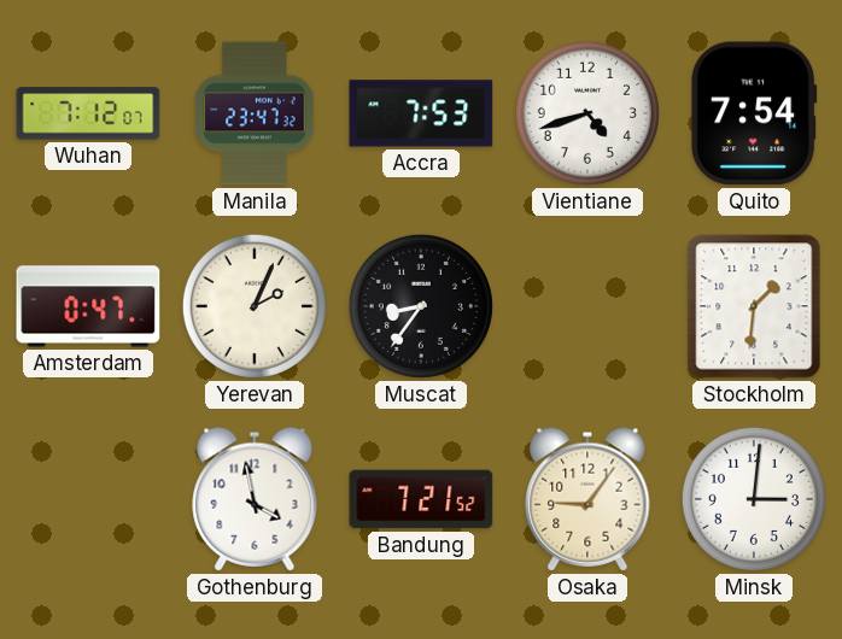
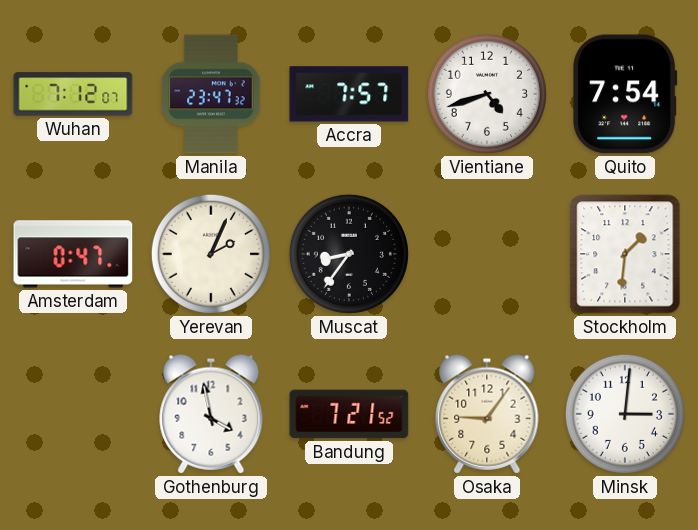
Accra: 7:53 -> 7:57 (349, 94)
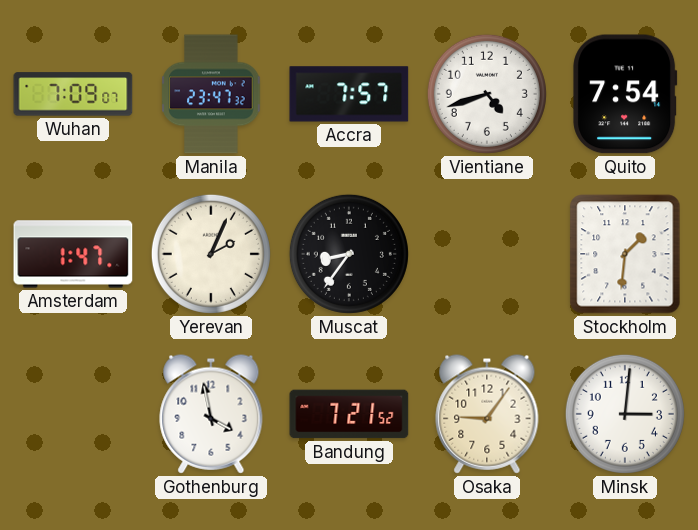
Wuhan: 7:12 -> 7:09 (73, 94)
Amsterdam: 0:47 -> 1:47 (73, 254)
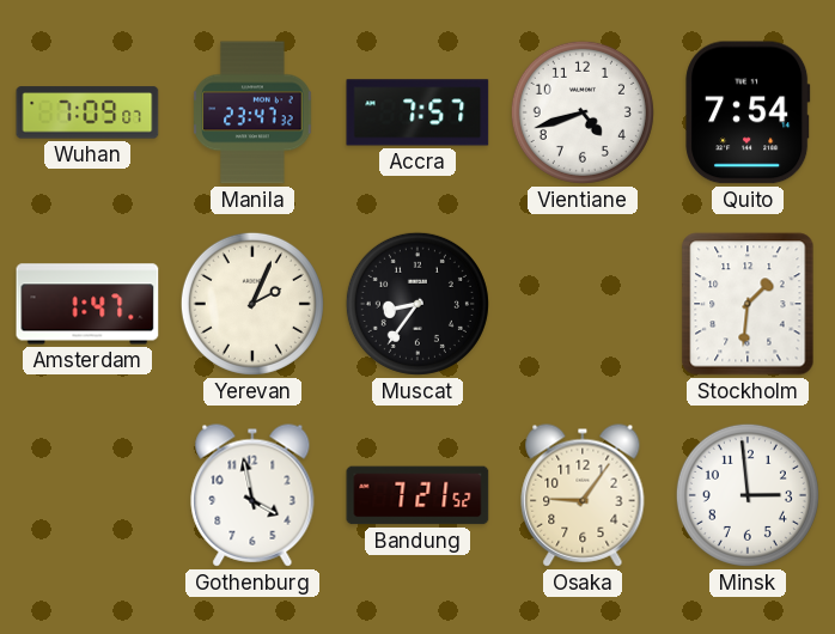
Minsk: 3:01 -> 2:59 (748, 495)
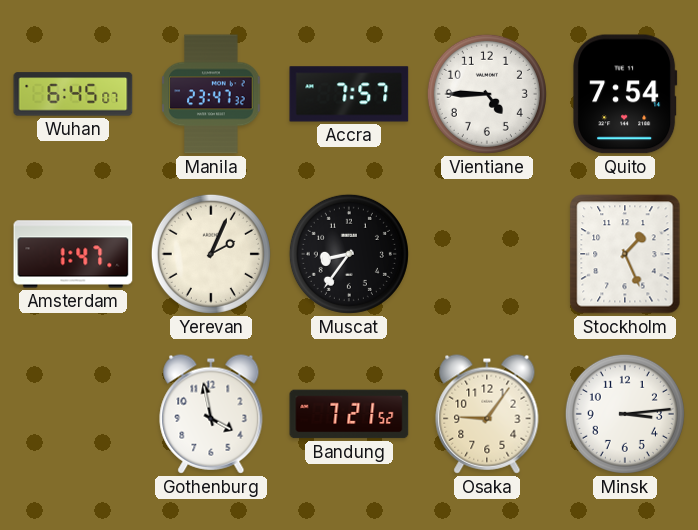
Wuhan: 7:09 -> 6:45 (73, 94)
Vientiane: 4:42 -> 4:45 (487, 94)
Stockholm: 1:31 -> 1:26 (625, 254)
Minsk: 2:59 -> 3:14 (625, 414)
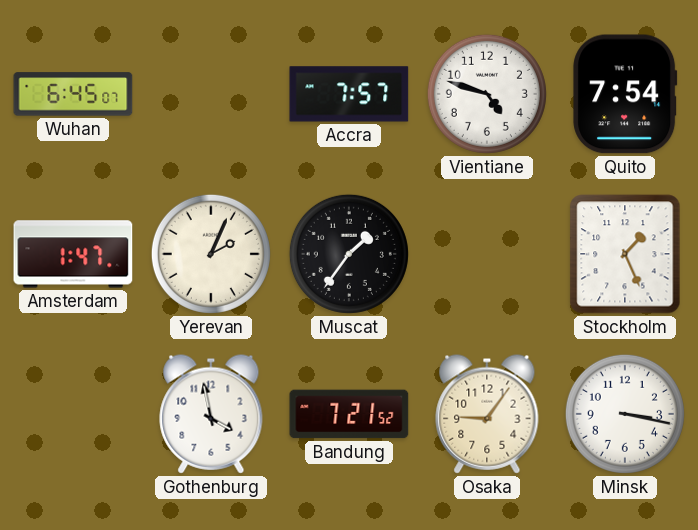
Manila: 23:47 -> none (211, 94)
Vientiane: 4:45 -> 4:48 (487, 94)
Muscat: 8:36 -> 1:36 (349, 254)
Minsk: 3:14 -> 3:17 (625, 414)
